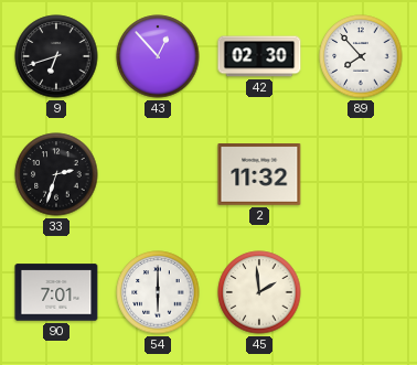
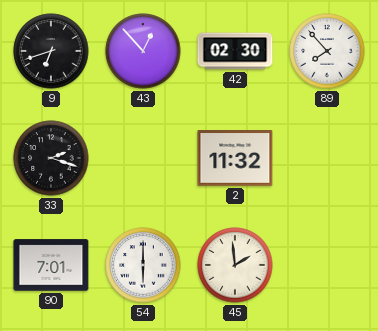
33: 2:33 -> 2:18 (51, 158)
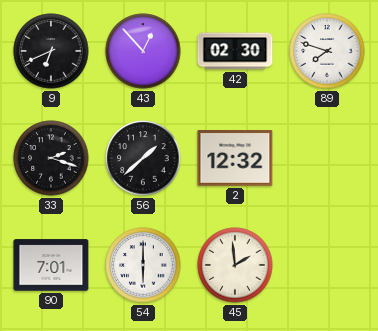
9: 6:42 -> 6:41 (51, 51)
89: 7:53 -> 7:48 (327, 51)
56: none -> 1:38 (143, 158)
2: 11:32 -> 12:32 (235, 159)
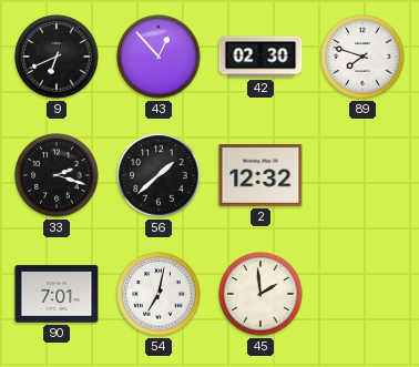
54: 6:00 -> 7:02 (159, 294)
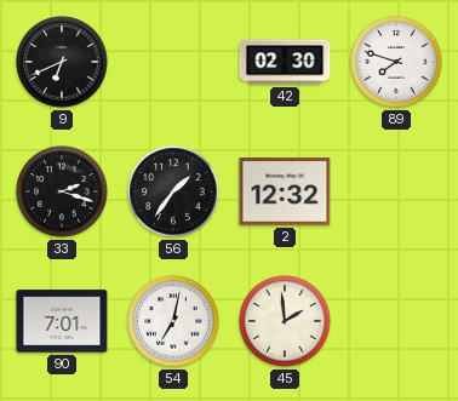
43: 12:53 -> none (159, 57)
56: 1:38 -> 1:36 (173, 191)
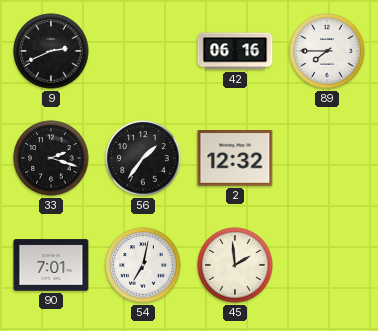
9: 6:41 -> 2:41 (51, 51)
42: 02:30 -> 06:16 (235, 51)
89: 7:48 -> 7:45 (327, 51)
